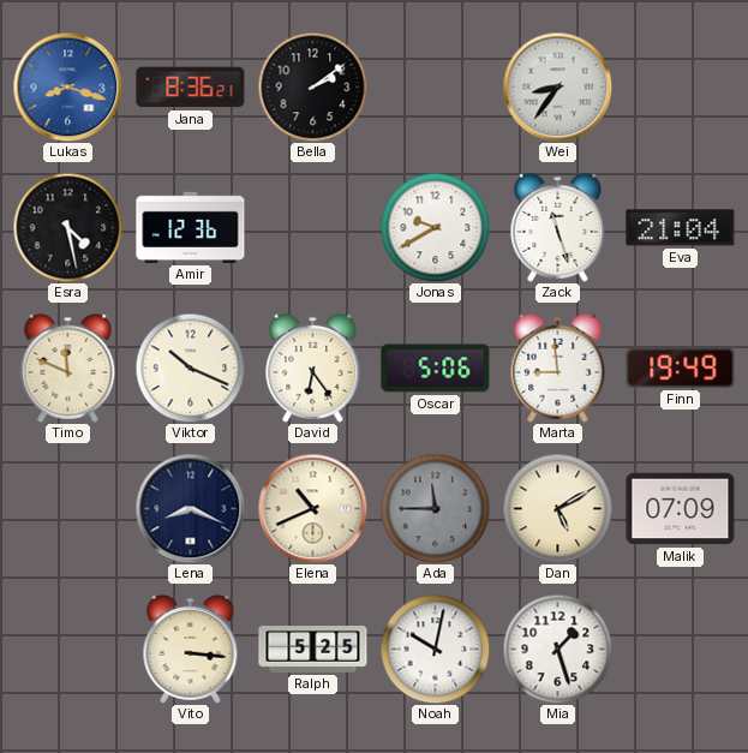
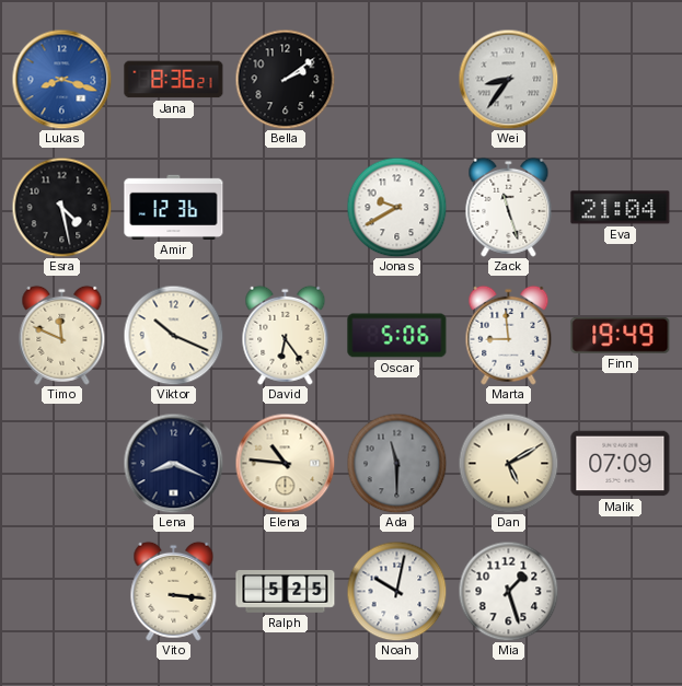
Elena: 10:41 -> 10:46 (285, 463)
Ada: 11:45 -> 11:30 (396, 463)
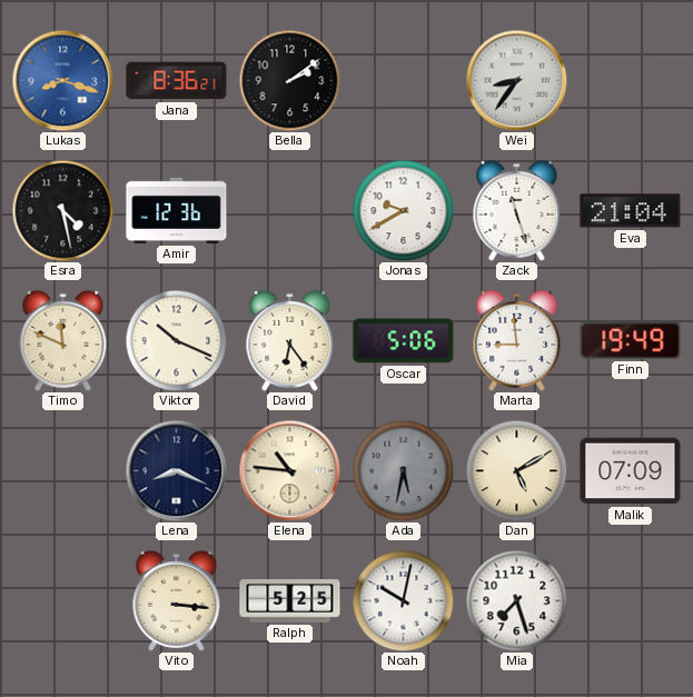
Ada: 11:30 -> 5:32 (403, 470)
Mia: 1:27 -> 7:27 (516, 600)
